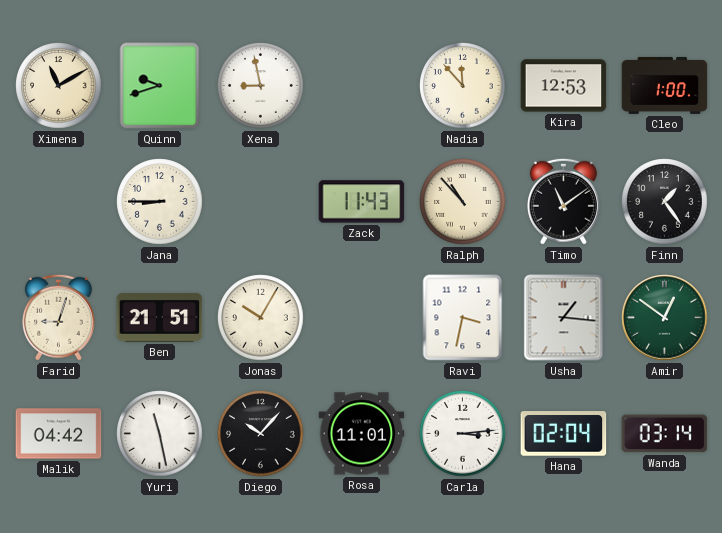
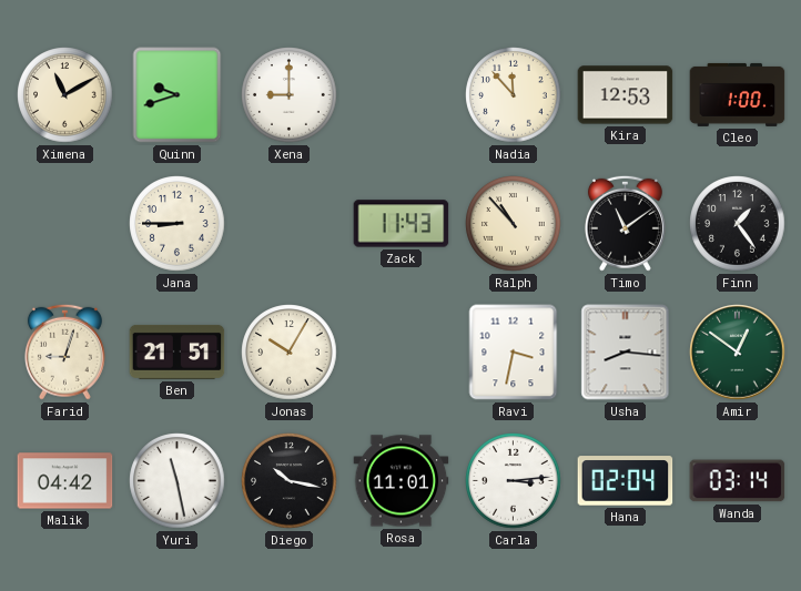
Xena: 8:58 -> 9:00 (290, 95)
Usha: 1:16 -> 8:16 (626, 353)
Diego: 10:07 -> 10:17 (290, 481)
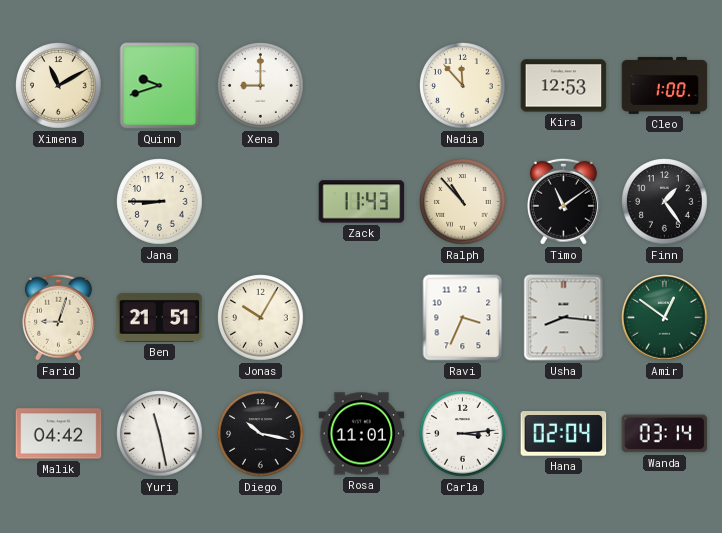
Ravi: 3:32 -> 3:34 (463, 318)
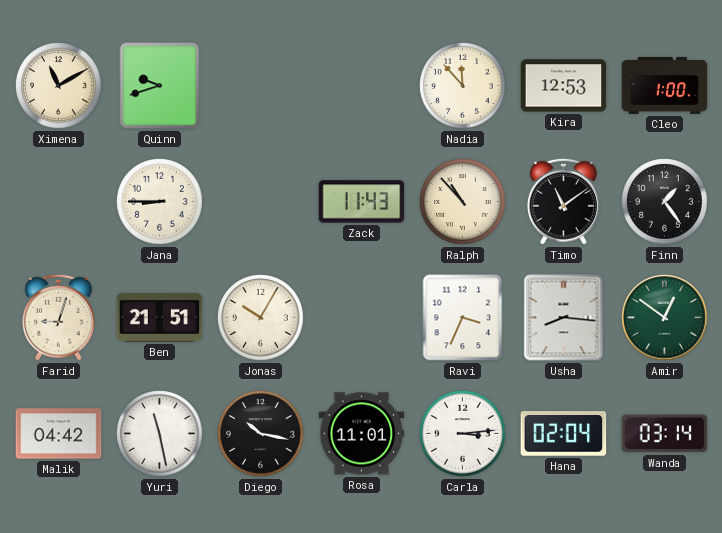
Xena: 9:00 -> none (261, 86)
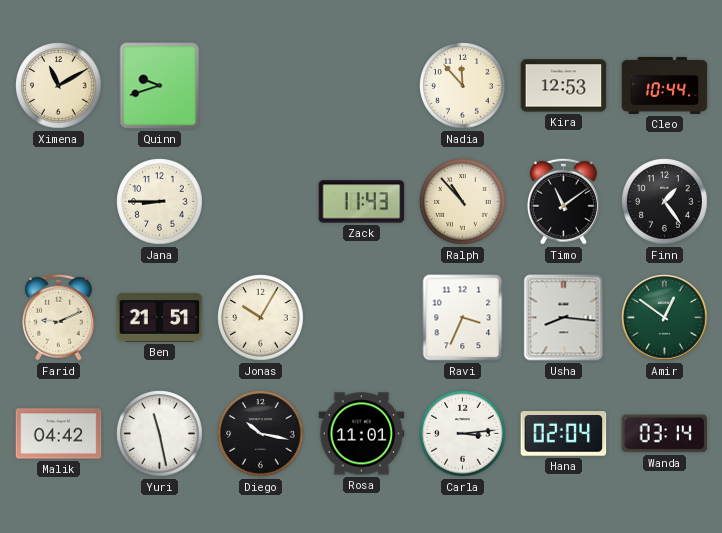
Cleo: 1:00 -> 10:44 (665, 85)
Farid: 9:03 -> 9:11 (58, 317)
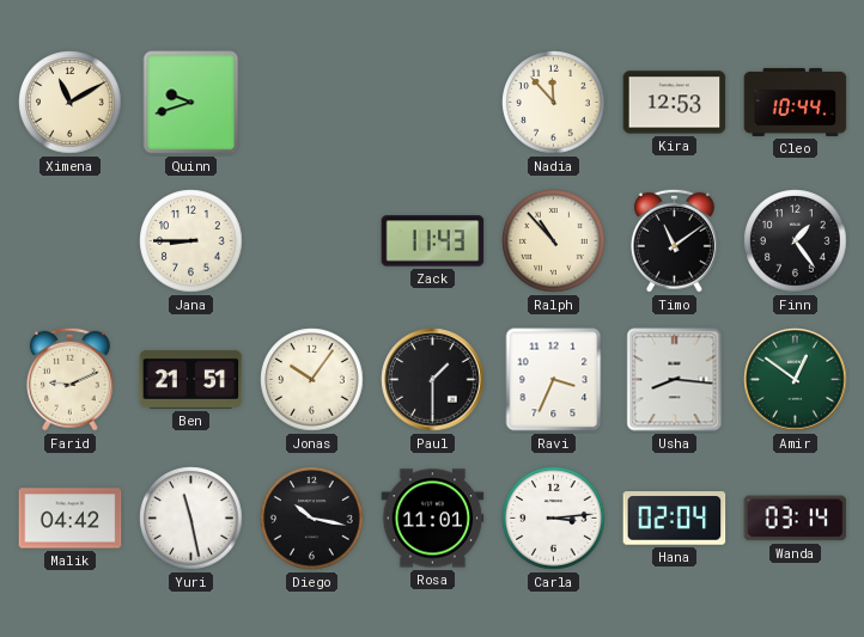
Jonas: 10:05 -> 10:06 (312, 380)
Paul: none -> 1:30 (433, 380)
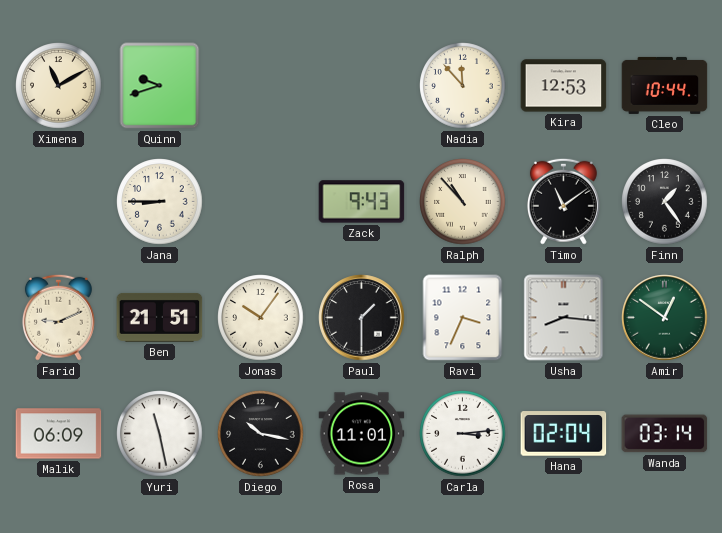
Zack: 11:43 -> 9:43 (362, 202)
Malik: 04:42 -> 06:09 (59, 434)
